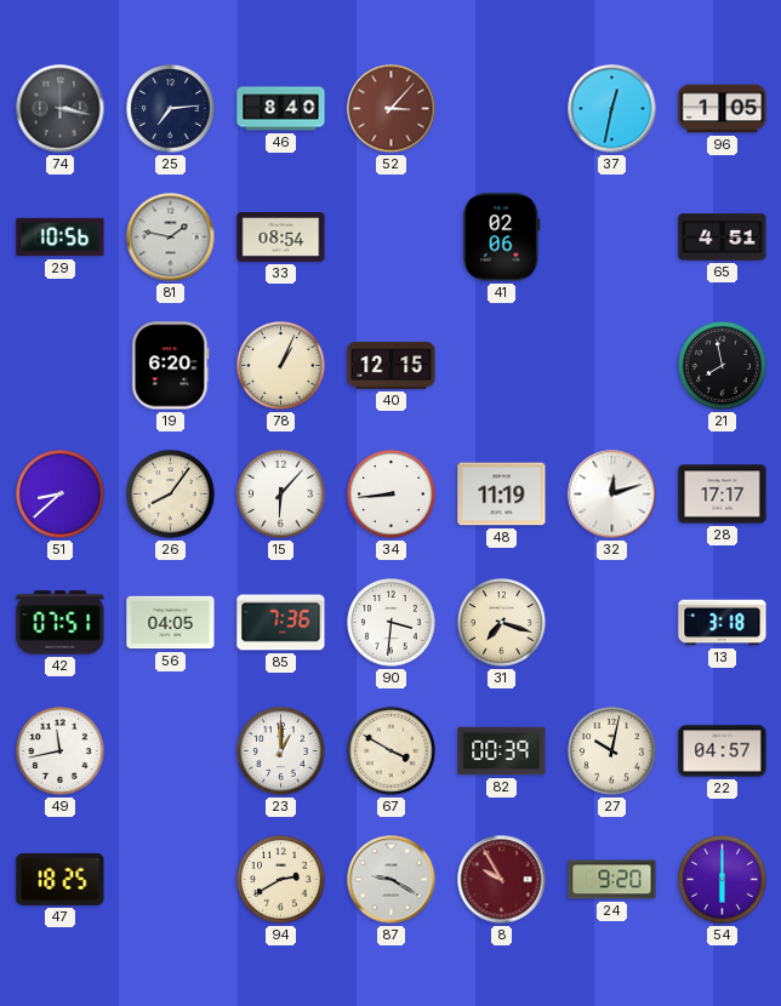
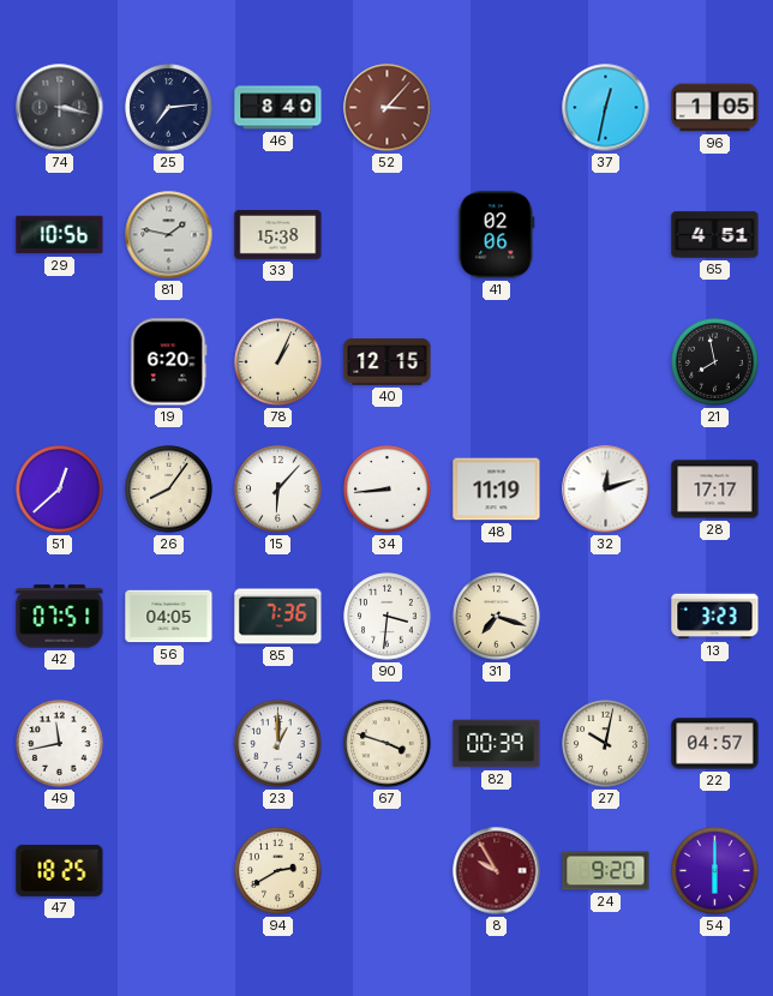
33: 08:54 -> 15:38 (278, 235)
51: 8:38 -> 12:38 (60, 490)
13: 3:18 -> 3:23 (715, 617)
67: 3:50 -> 3:48 (388, 744)
87: 9:20 -> none (392, 880)
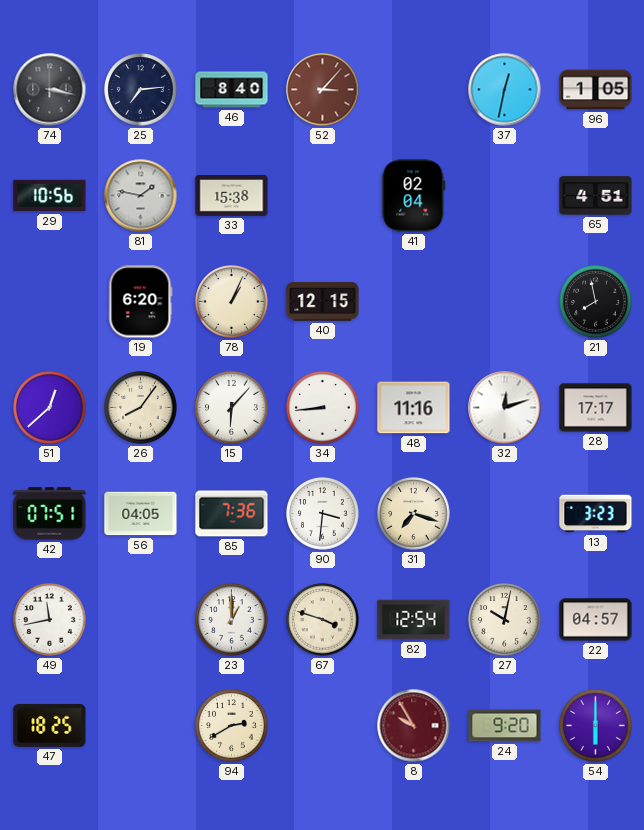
41: 02:06 -> 02:04 (414, 196)
48: 11:19 -> 11:16 (414, 408)
82: 00:39 -> 12:54 (414, 620)
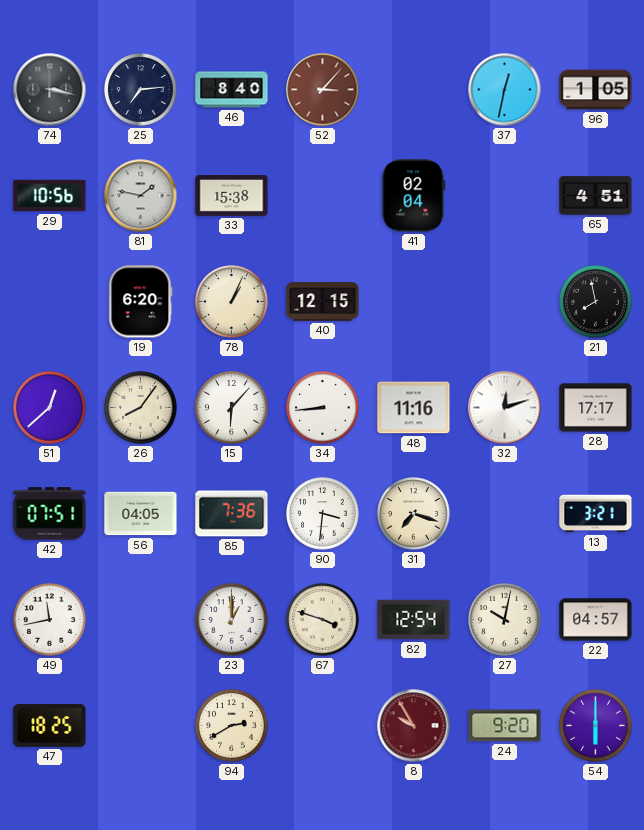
13: 3:23 -> 3:21 (596, 514)
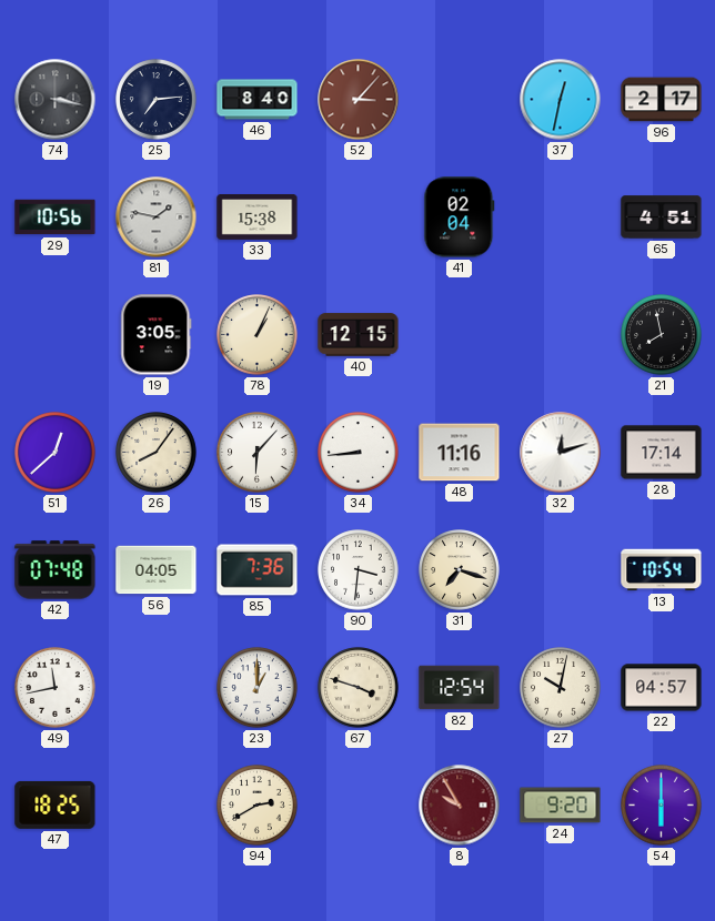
96: 1:05 -> 2:17 (662, 100)
19: 6:20 -> 3:05 (157, 335)
28: 17:17 -> 17:14 (662, 453)
42: 07:51 -> 07:48 (56, 570)
13: 3:21 -> 10:54 (662, 570)
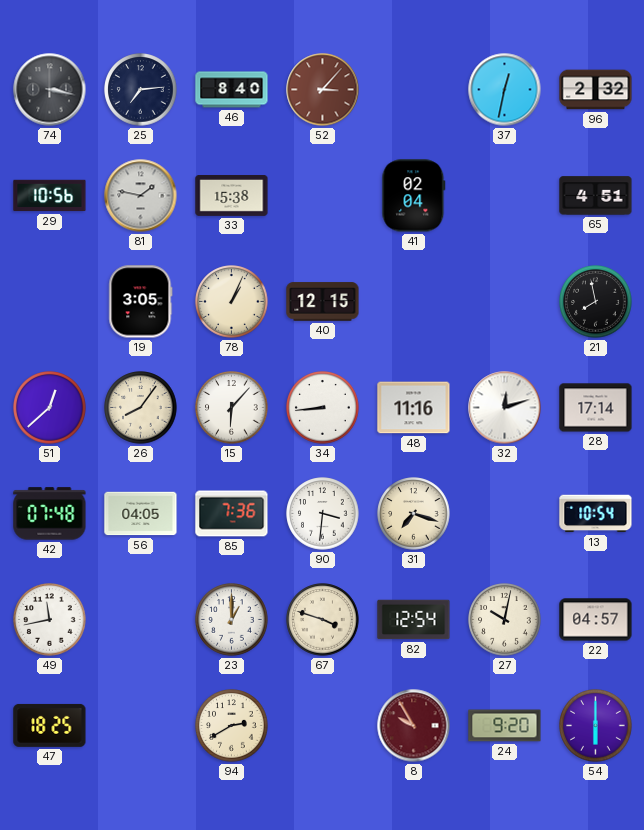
96: 2:17 -> 2:32 (596, 90)
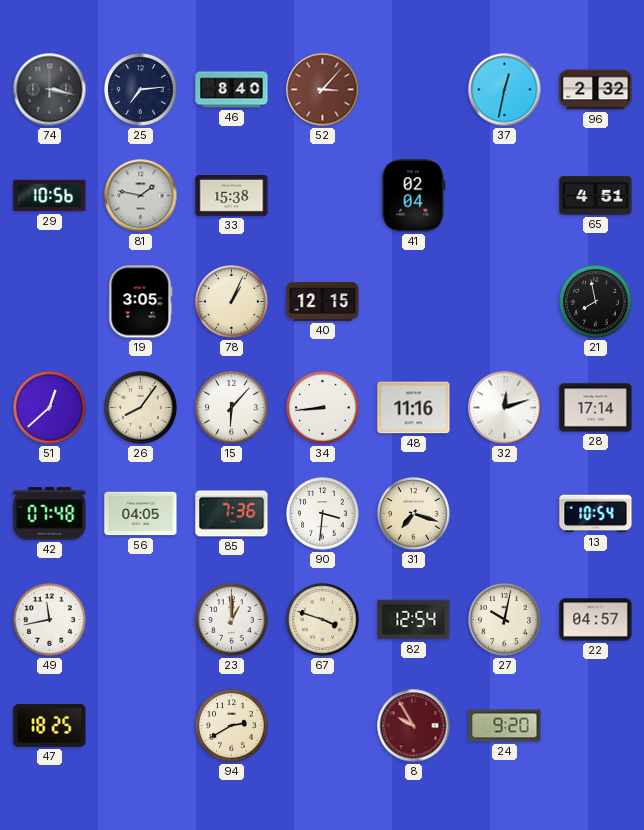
54: 6:00 -> none (596, 726)
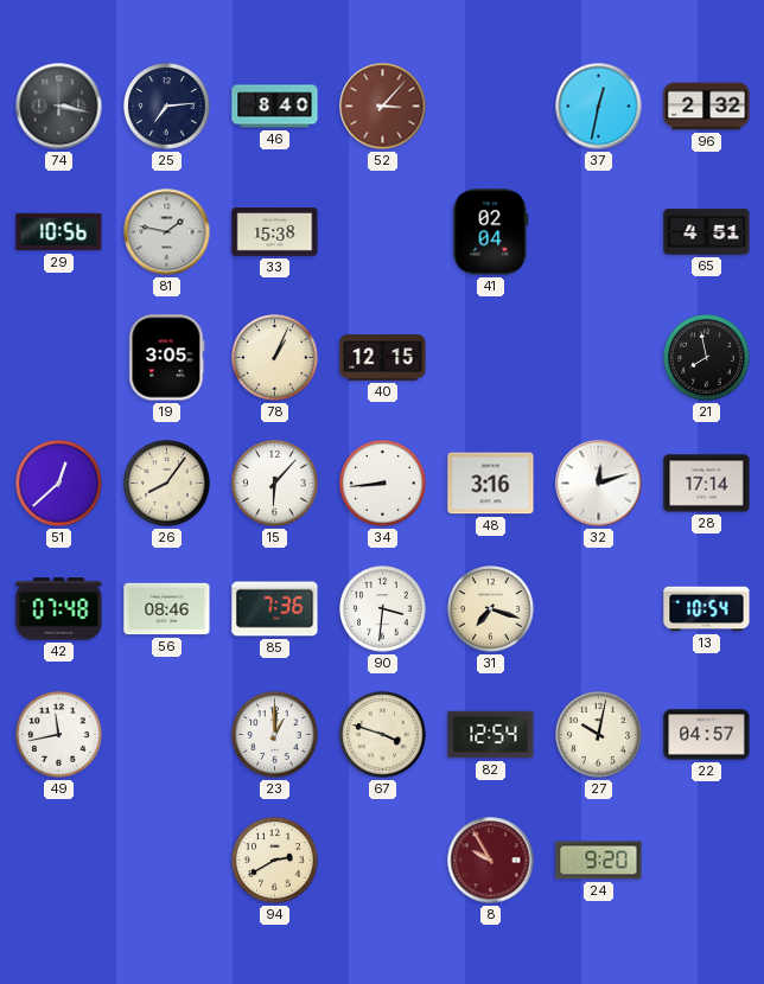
48: 11:16 -> 3:16 (491, 484)
56: 04:05 -> 08:46 (167, 609)
47: 18:25 -> none (50, 725)
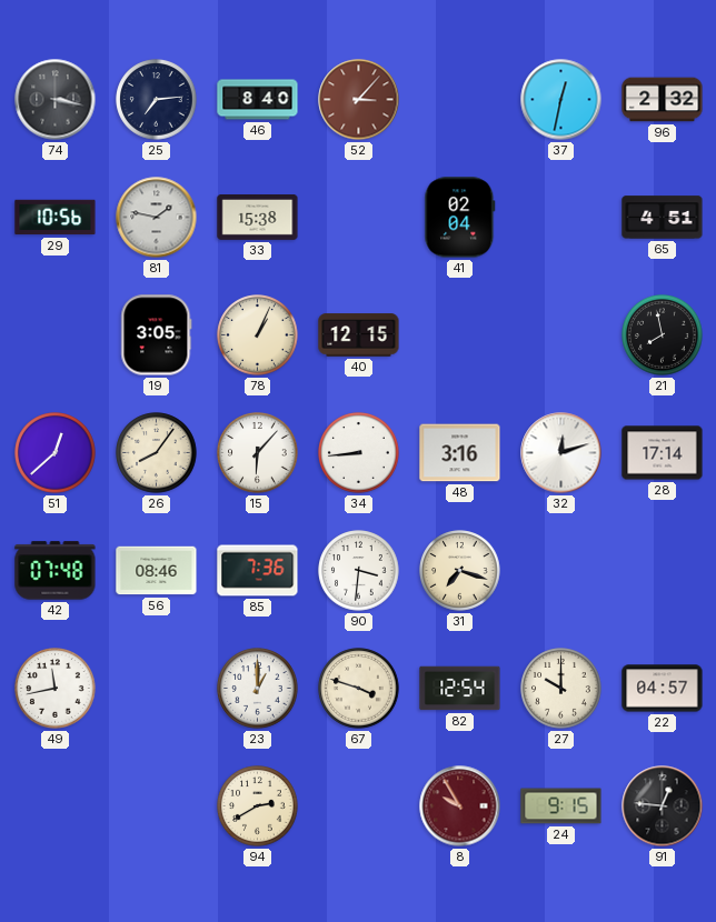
13: 10:54 -> none (707, 609)
27: 10:02 -> 10:00 (561, 689)
24: 9:20 -> 9:15 (561, 806)
91: none -> 12:46 (663, 806)
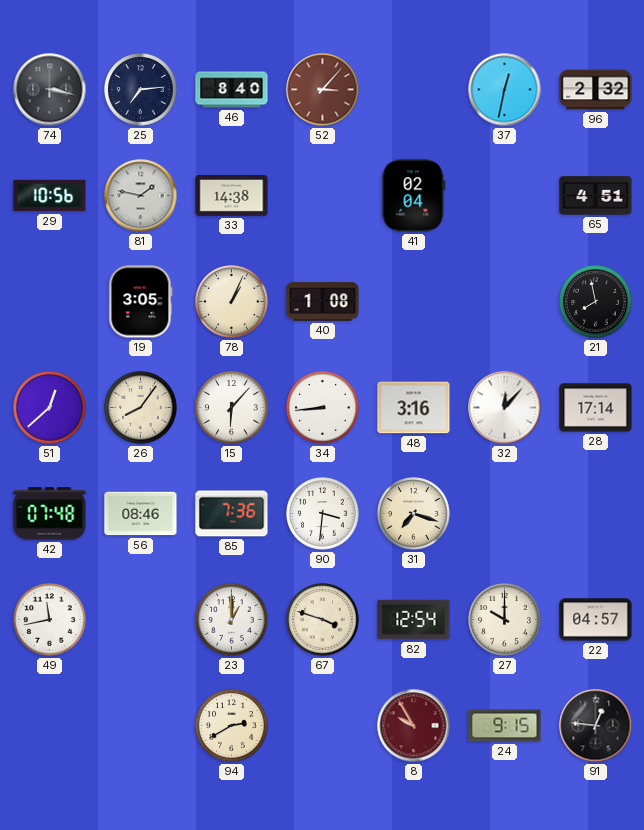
33: 15:38 -> 14:38 (232, 196)
40: 12:15 -> 1:08 (323, 302)
32: 12:12 -> 12:07 (505, 408)
